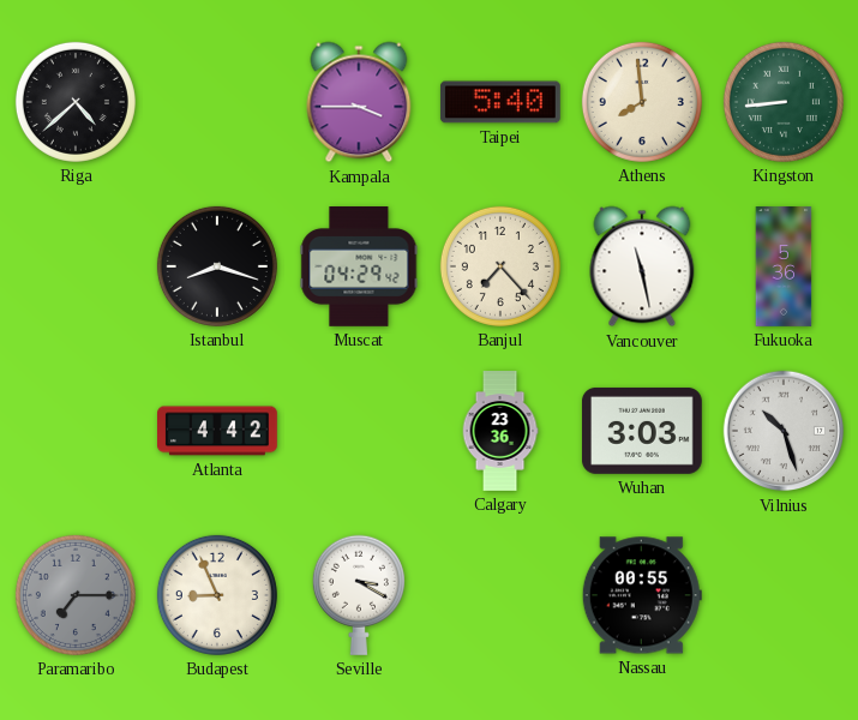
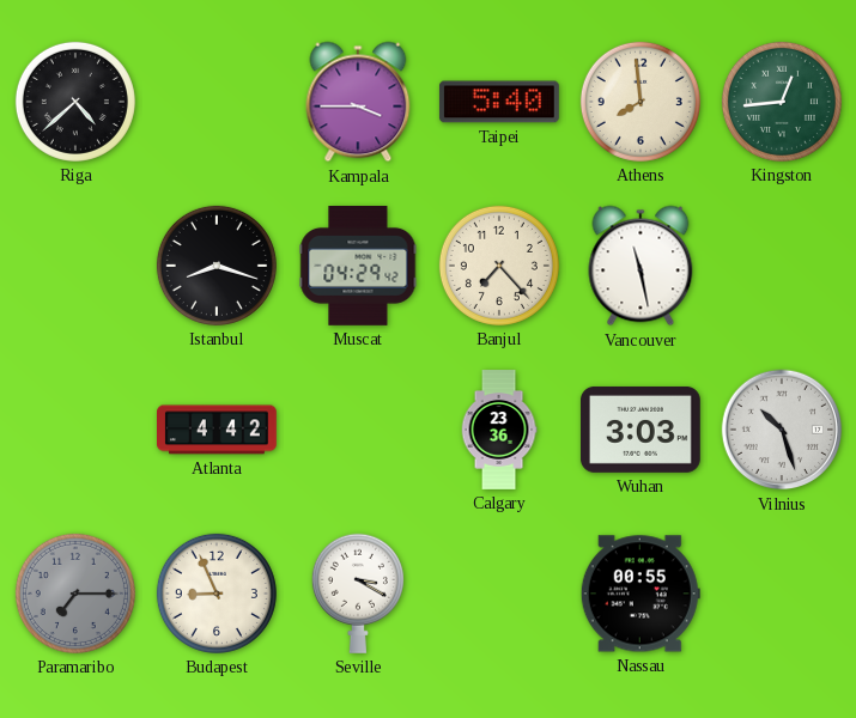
Kingston: 8:44 -> 12:44 (782, 102)
Fukuoka: 5:36 -> none (784, 266)
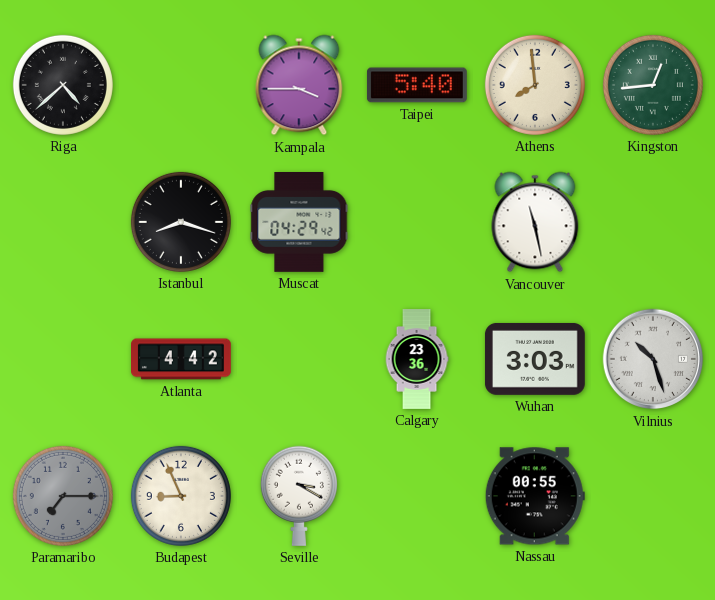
Banjul: 7:23 -> none (499, 266)
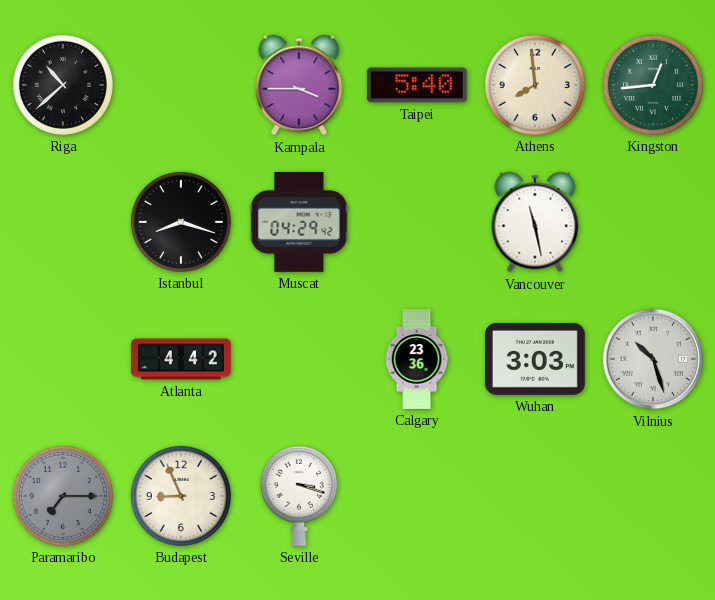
Riga: 4:38 -> 10:38 (63, 85)
Seville: 3:20 -> 3:18 (299, 496)
Nassau: 00:55 -> none (535, 496)
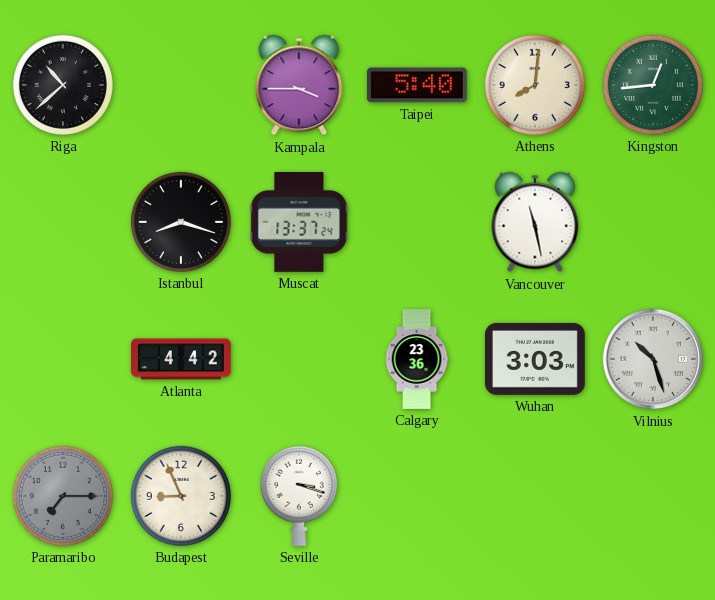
Athens: 7:59 -> 8:01 (535, 85)
Muscat: 04:29 -> 13:37 (299, 223)
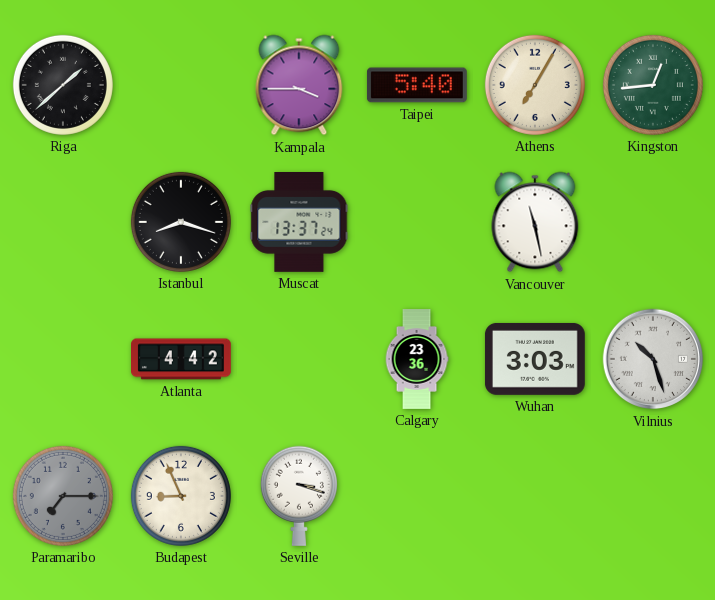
Riga: 10:38 -> 1:38 (63, 85)
Athens: 8:01 -> 7:05 (535, 85)
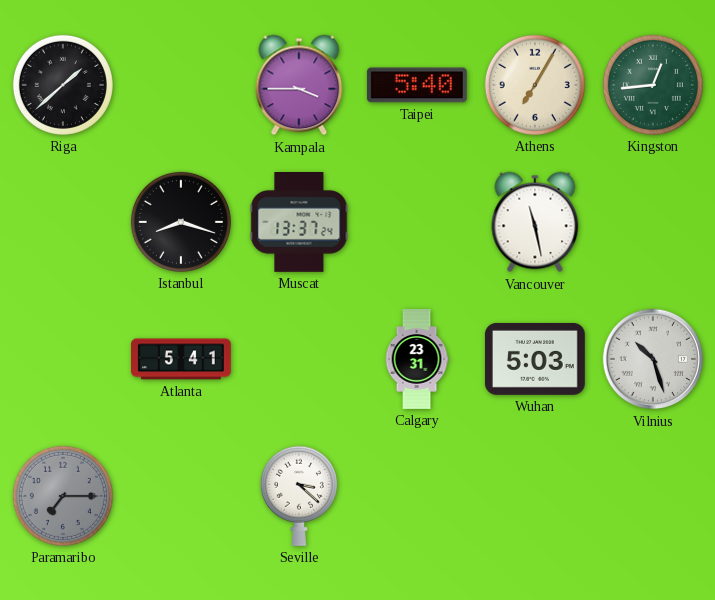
Atlanta: 4:42 -> 5:41 (182, 359)
Calgary: 23:36 -> 23:31 (417, 359)
Wuhan: 3:03 -> 5:03 (535, 359)
Budapest: 8:56 -> none (181, 496)
Seville: 3:18 -> 3:22 (299, 496)
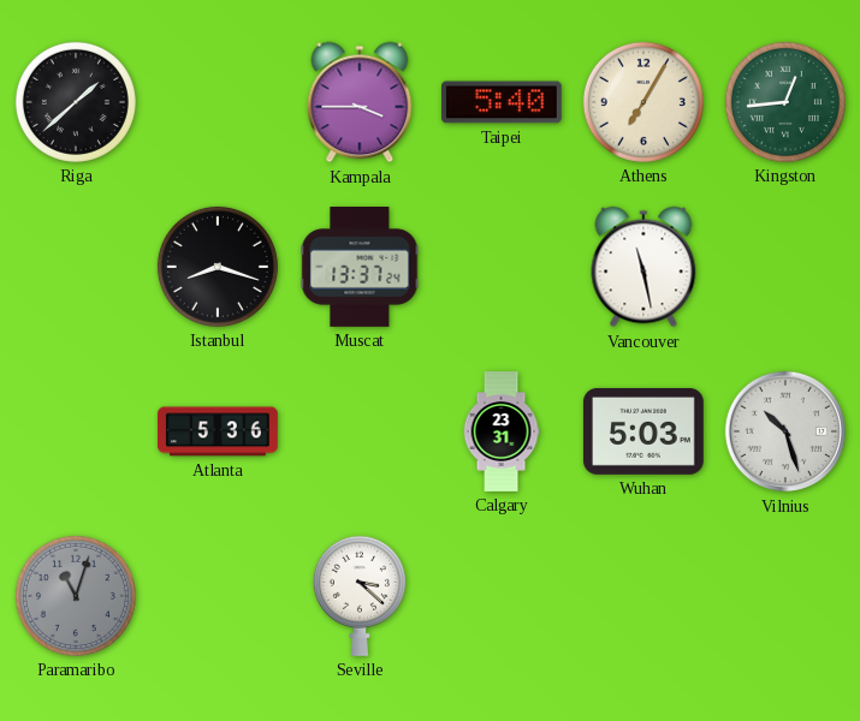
Atlanta: 5:41 -> 5:36 (219, 431)
Paramaribo: 7:15 -> 11:03 (76, 596)
